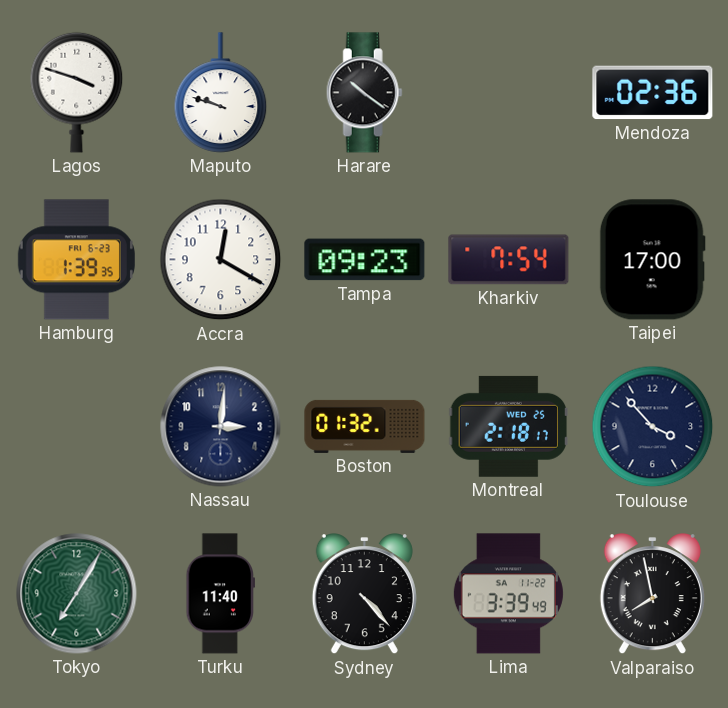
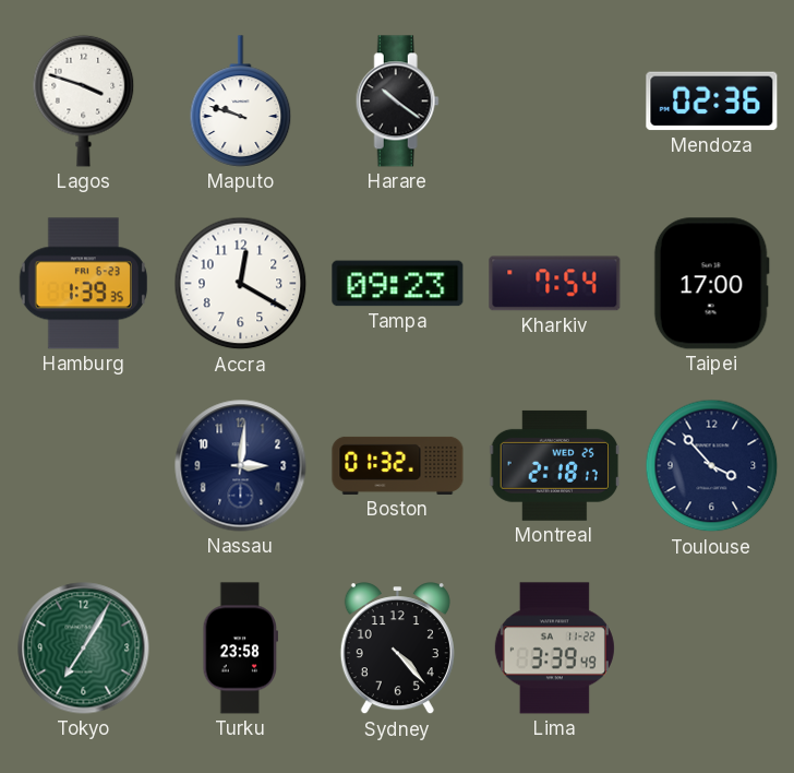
Turku: 11:40 -> 23:58 (240, 649)
Valparaiso: 7:58 -> none (652, 594)
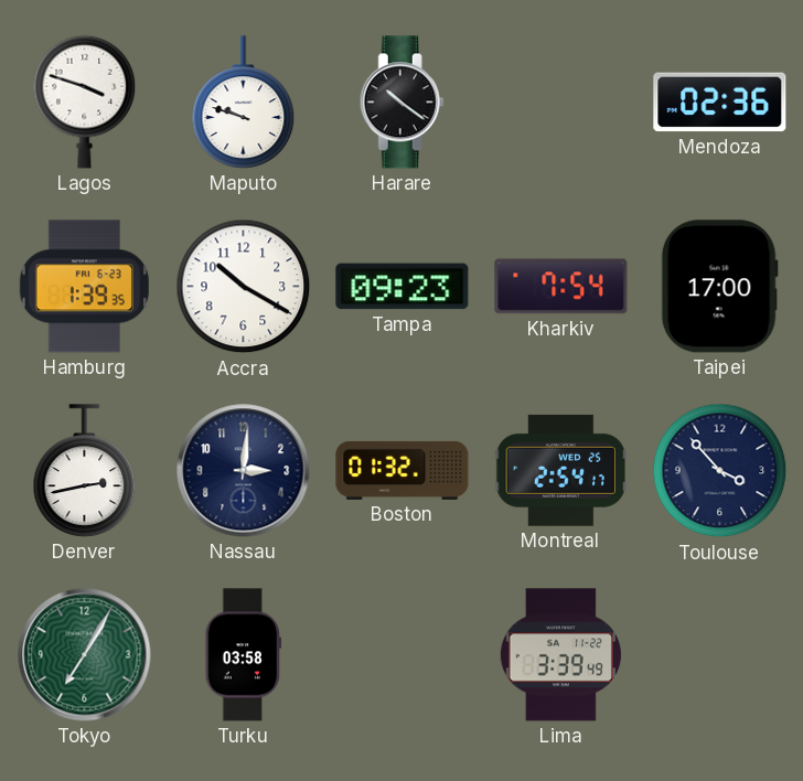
Accra: 12:20 -> 10:20 (244, 287)
Denver: none -> 2:43 (85, 471)
Montreal: 2:18 -> 2:54 (560, 470)
Turku: 23:58 -> 03:58 (243, 655)
Sydney: 4:23 -> none (397, 649)
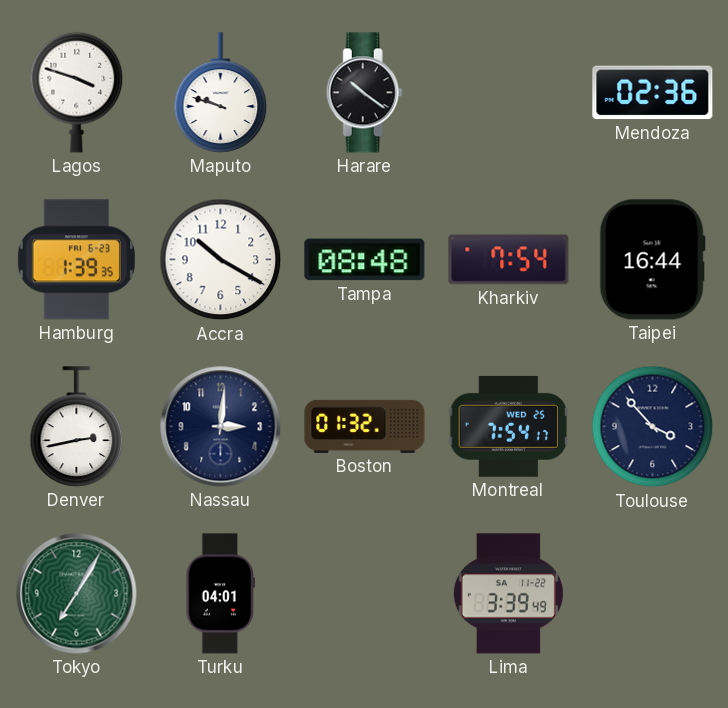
Tampa: 09:23 -> 08:48 (365, 260)
Taipei: 17:00 -> 16:44 (652, 260)
Montreal: 2:54 -> 7:54 (508, 426)
Turku: 03:58 -> 04:01 (220, 594)
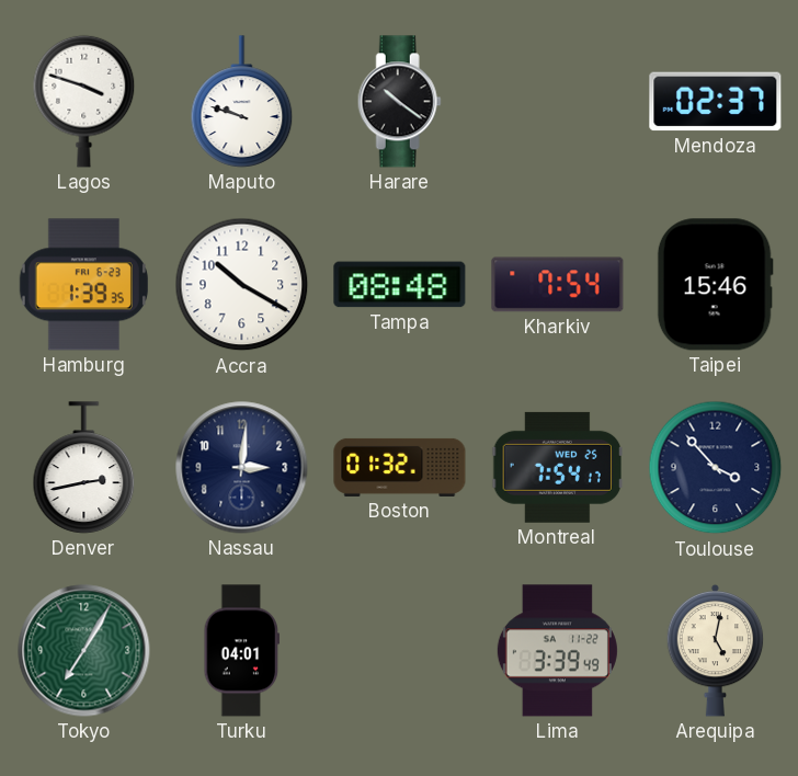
Mendoza: 02:36 -> 02:37 (716, 102)
Taipei: 16:44 -> 15:46 (715, 285)
Arequipa: none -> 5:02 (716, 650)
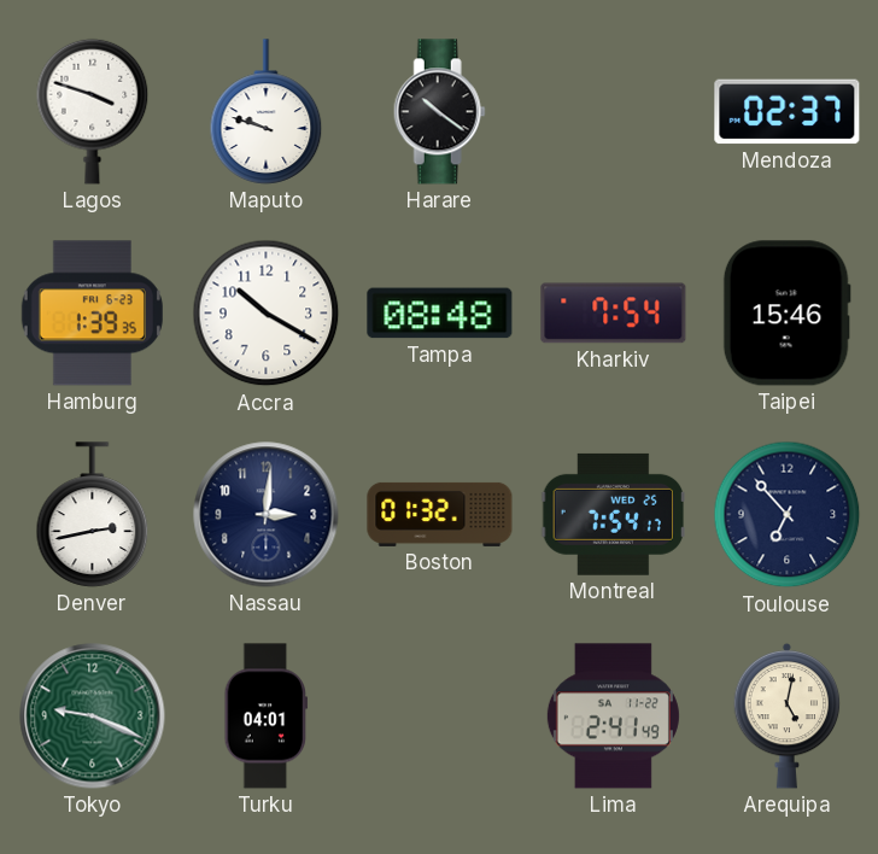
Toulouse: 3:53 -> 6:53 (788, 515)
Tokyo: 7:05 -> 9:19 (93, 716)
Lima: 3:39 -> 2:41 (613, 716)
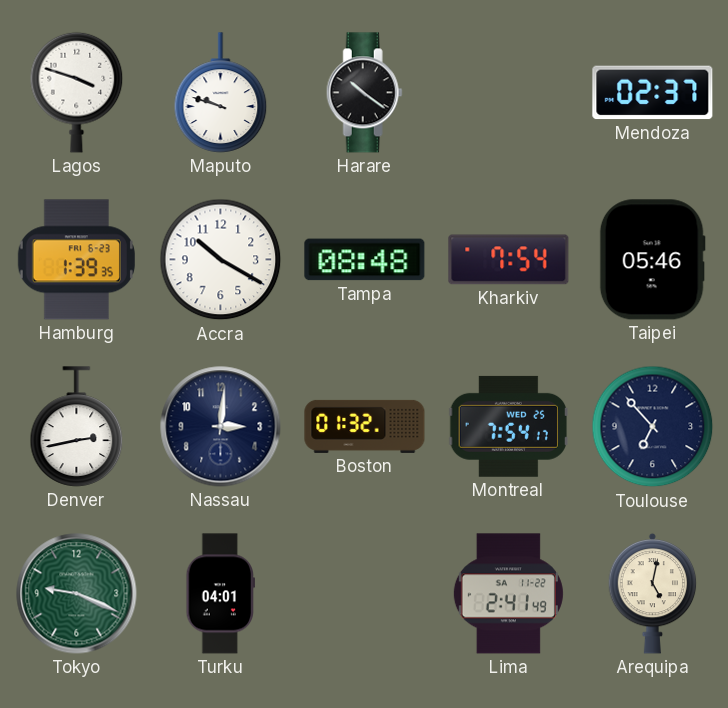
Taipei: 15:46 -> 05:46 (652, 260)
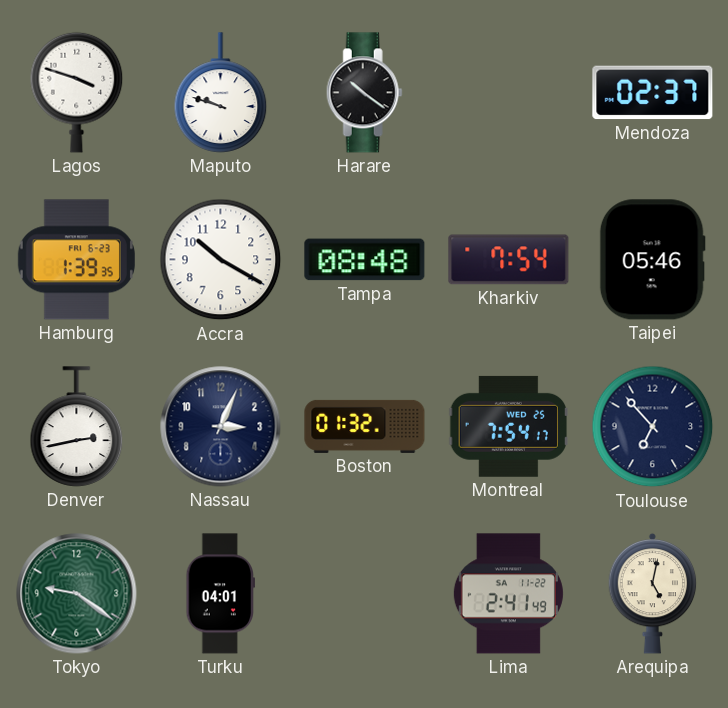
Nassau: 3:01 -> 3:04 (221, 427)
Tokyo: 9:19 -> 9:21 (77, 594)
